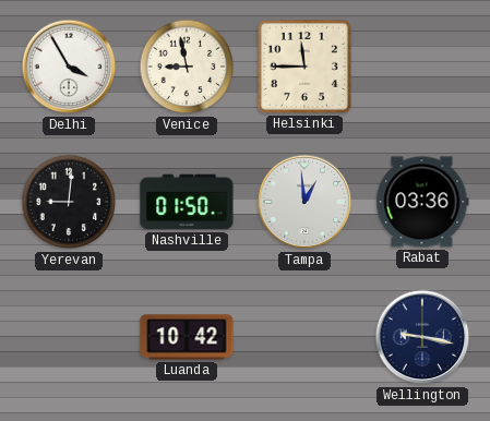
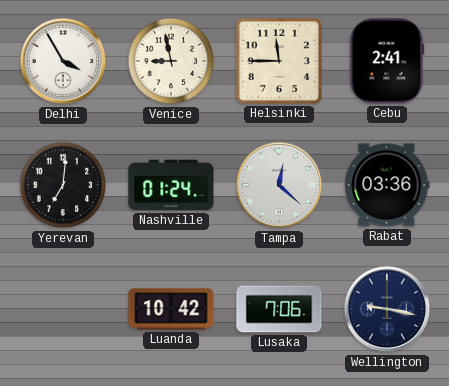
Cebu: none -> 2:41 (387, 61)
Yerevan: 9:01 -> 7:01 (63, 185)
Nashville: 01:50 -> 01:24 (171, 185)
Tampa: 12:59 -> 12:22 (279, 185)
Lusaka: none -> 7:06 (279, 309)
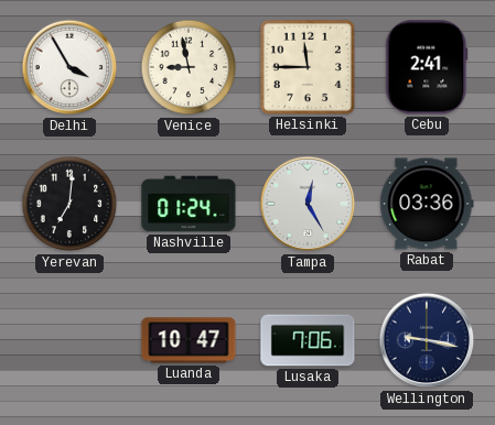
Tampa: 12:22 -> 12:25 (308, 204)
Luanda: 10:42 -> 10:47 (189, 340)
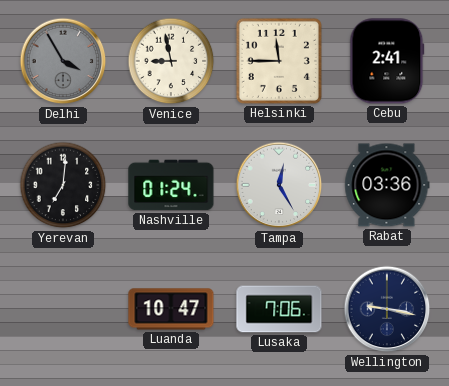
Delhi dial: white -> grey (63, 61)
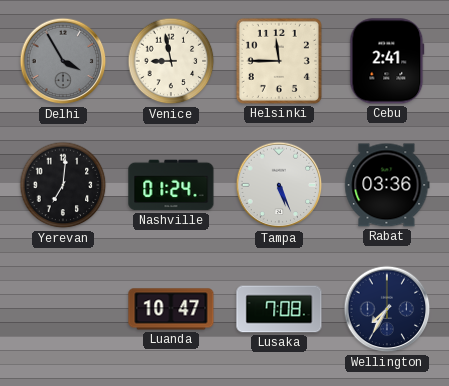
Tampa: 12:25 -> 5:26 (279, 185)
Lusaka: 7:06 -> 7:08 (279, 309)
Wellington: 9:17 -> 7:35 (387, 309)
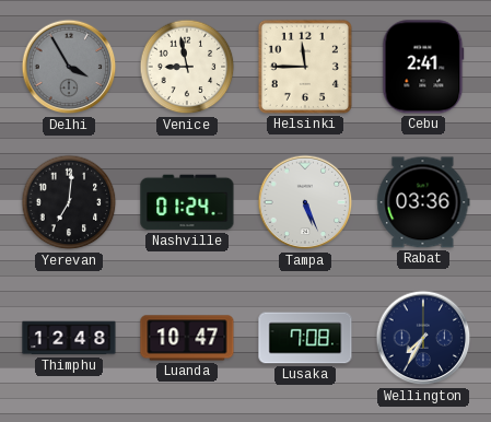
Thimphu: none -> 12:48 (69, 338)
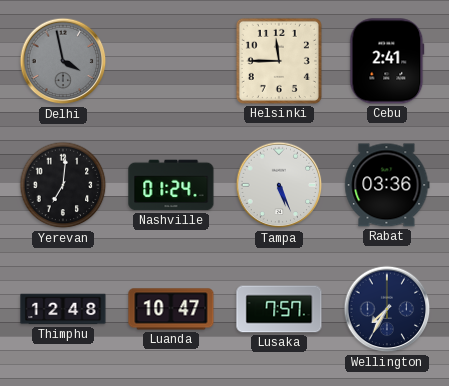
Delhi: 3:55 -> 3:58 (63, 61)
Venice: 8:58 -> none (187, 67)
Lusaka: 7:08 -> 7:57 (279, 309)
